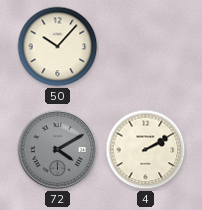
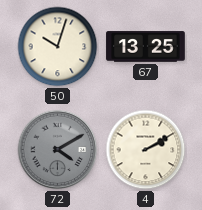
50: 10:07 -> 10:03 (58, 47)
67: none -> 13:25 (146, 47)
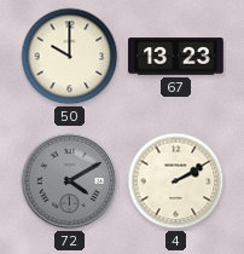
50: 10:03 -> 10:00 (70, 57)
67: 13:25 -> 13:23 (176, 57)
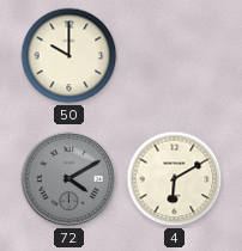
67: 13:23 -> none (176, 57)
4: 2:10 -> 6:10 (175, 179)
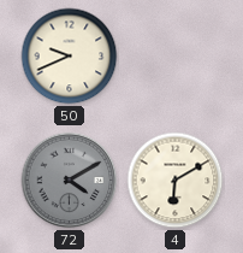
50: 10:00 -> 9:41 (70, 57)
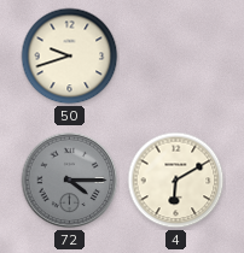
50: 9:41 -> 9:42 (70, 57)
72: 4:10 -> 4:15 (70, 181)
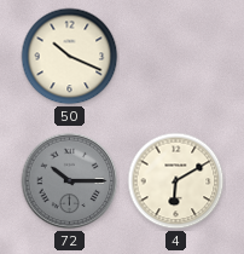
50: 9:42 -> 10:19 (70, 57)
72: 4:15 -> 10:15 (70, 181)
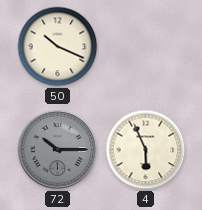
4: 6:10 -> 5:56 (146, 150)
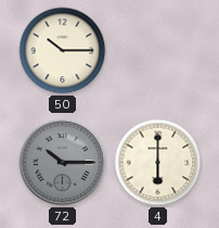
50: 10:19 -> 10:15 (63, 51)
4: 5:56 -> 6:00 (158, 163)
